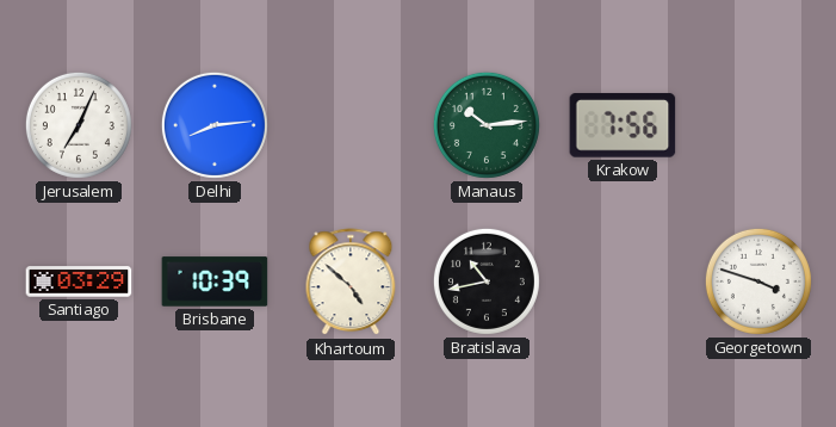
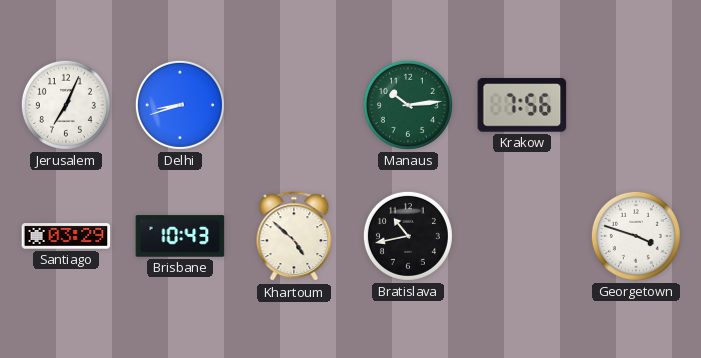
Delhi: 8:14 -> 8:42 (180, 105)
Brisbane: 10:39 -> 10:43 (180, 236)
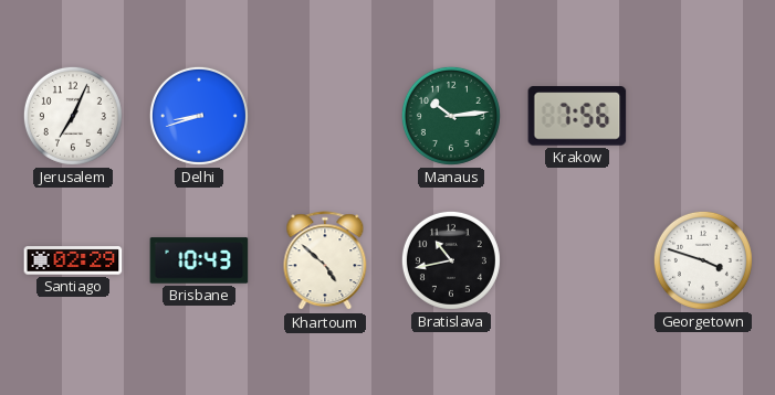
Santiago: 03:29 -> 02:29 (73, 260)
